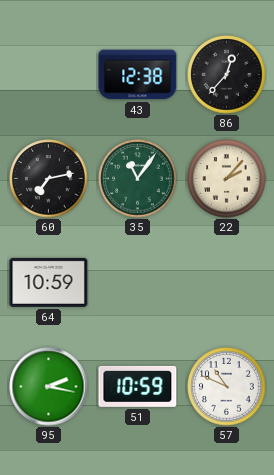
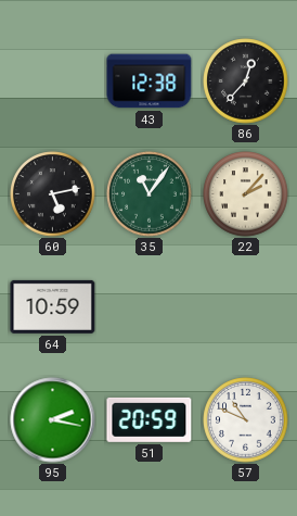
60: 7:13 -> 5:13 (53, 194)
51: 10:59 -> 20:59 (150, 419)
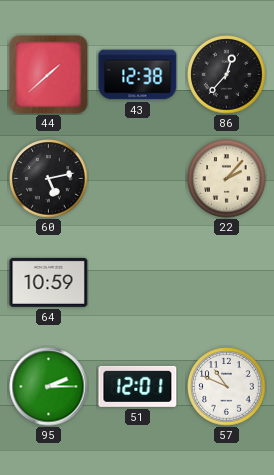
44: none -> 1:38 (49, 75)
35: 11:06 -> none (150, 194)
95: 2:17 -> 2:15 (49, 387)
51: 20:59 -> 12:01 (138, 386)
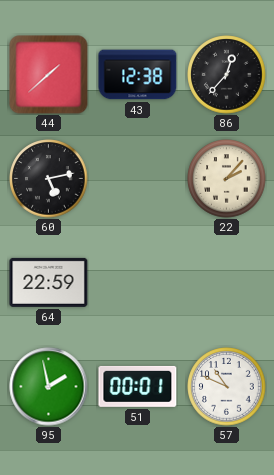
64: 10:59 -> 22:59 (49, 282)
95: 2:15 -> 1:58 (49, 387)
51: 12:01 -> 00:01 (138, 386)
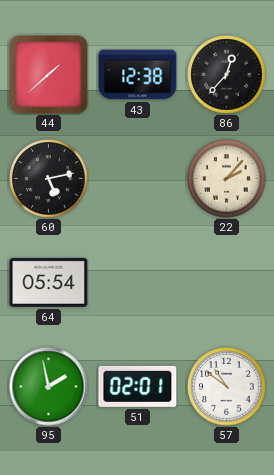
64: 22:59 -> 05:54 (49, 282)
51: 00:01 -> 02:01 (138, 386)
57: 10:49 -> 10:51 (227, 387)
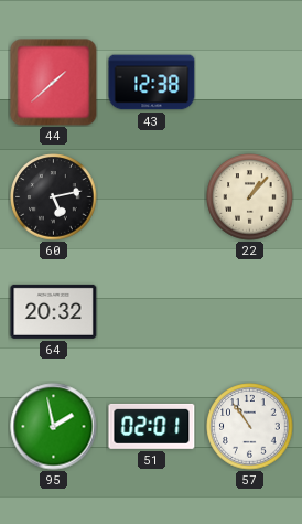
86: 12:37 -> none (227, 75)
22: 2:07 -> 1:07 (250, 197)
64: 05:54 -> 20:32 (54, 311)
57: 10:51 -> 10:54 (250, 427)
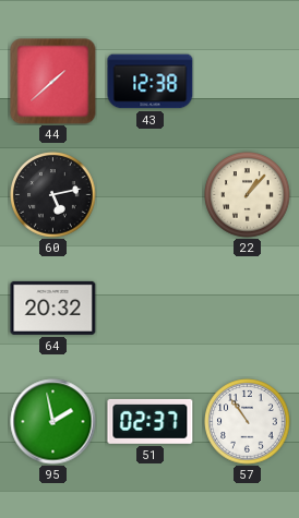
51: 02:01 -> 02:37 (151, 421)
